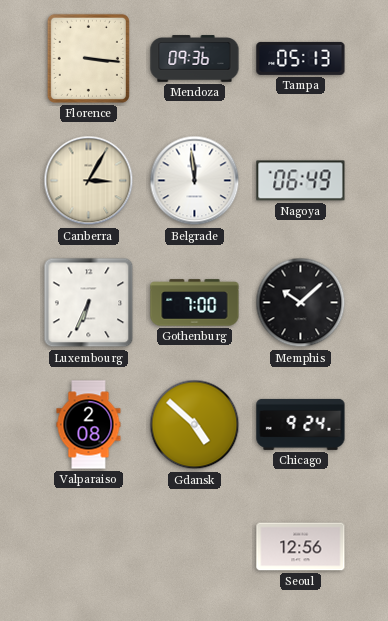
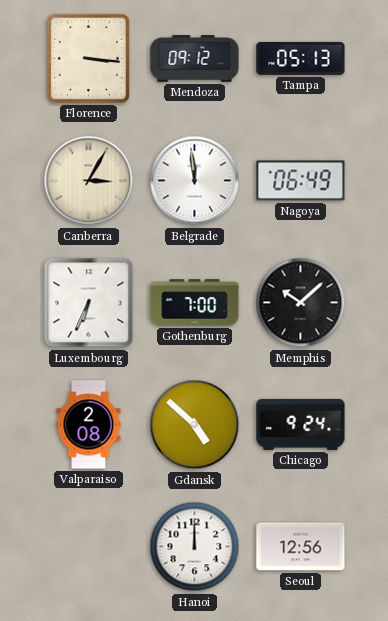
Mendoza: 09:36 -> 09:12 (195, 59)
Hanoi: none -> 12:00 (195, 547)
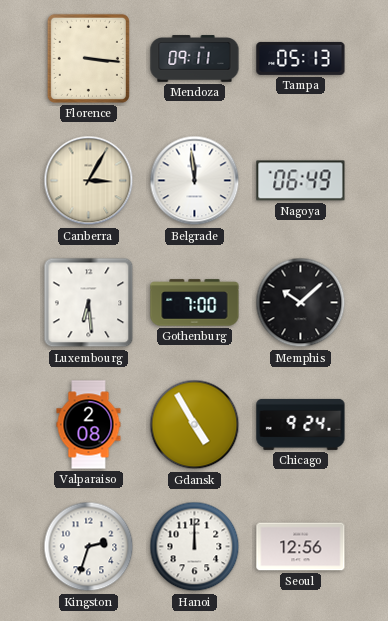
Mendoza: 09:12 -> 09:11 (195, 59)
Luxembourg: 6:34 -> 6:29 (89, 303)
Gdansk: 4:52 -> 4:55 (195, 425)
Kingston: none -> 2:33 (89, 547)
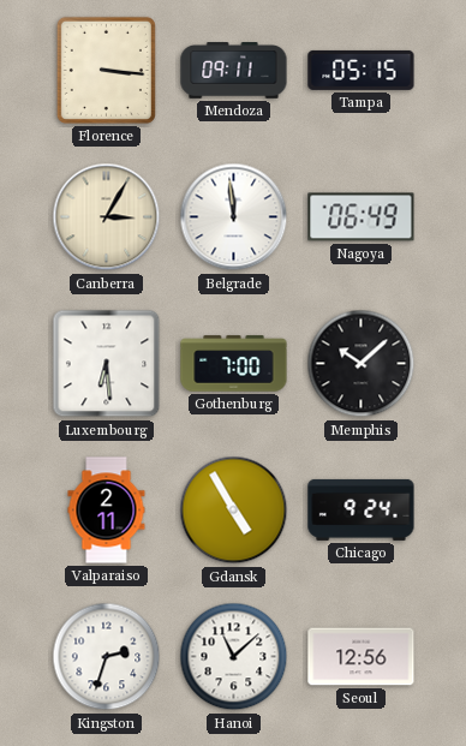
Tampa: 05:13 -> 05:15 (362, 70)
Valparaiso: 2:08 -> 2:11 (107, 511)
Hanoi: 12:00 -> 11:08 (234, 657)
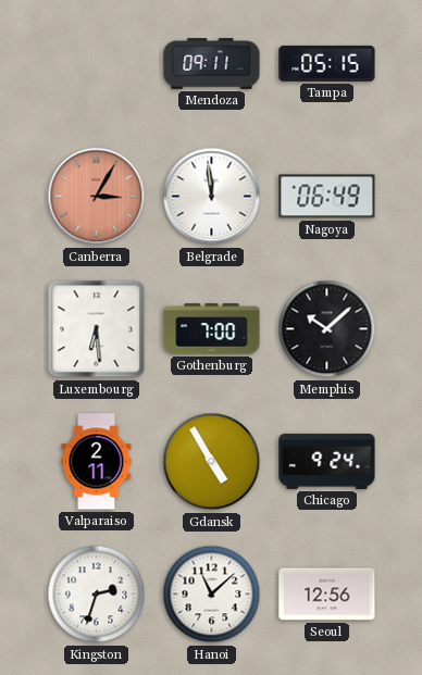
Florence: 3:16 -> none (106, 70)
Canberra dial: cream -> salmon (97, 197)
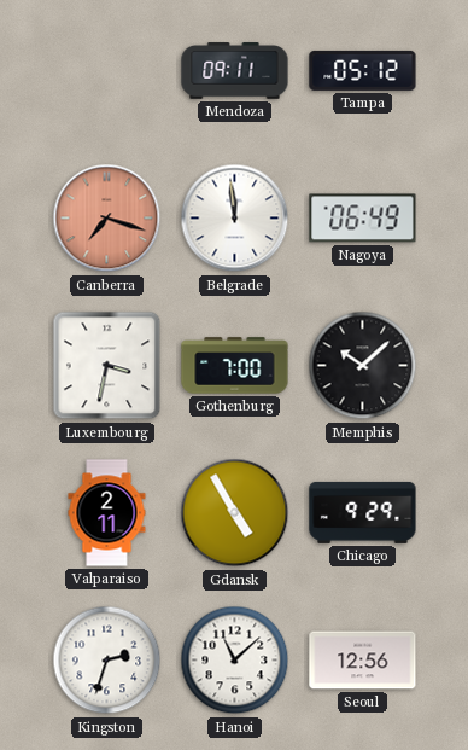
Tampa: 05:15 -> 05:12 (363, 70)
Canberra: 3:05 -> 7:18 (107, 219)
Luxembourg: 6:29 -> 3:32 (107, 366)
Chicago: 9:24 -> 9:29 (363, 512)
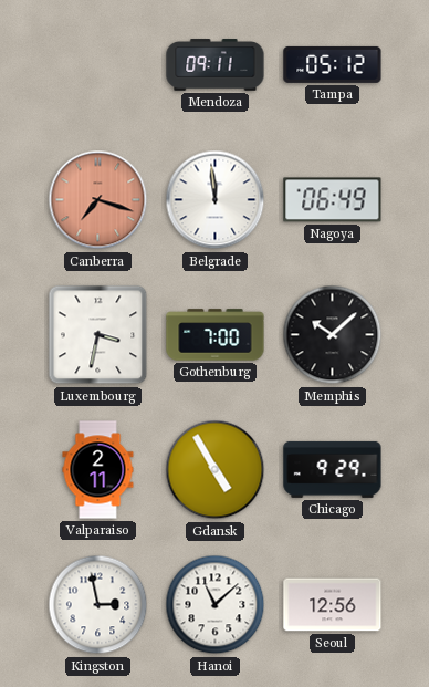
Kingston: 2:33 -> 2:58 (98, 605)
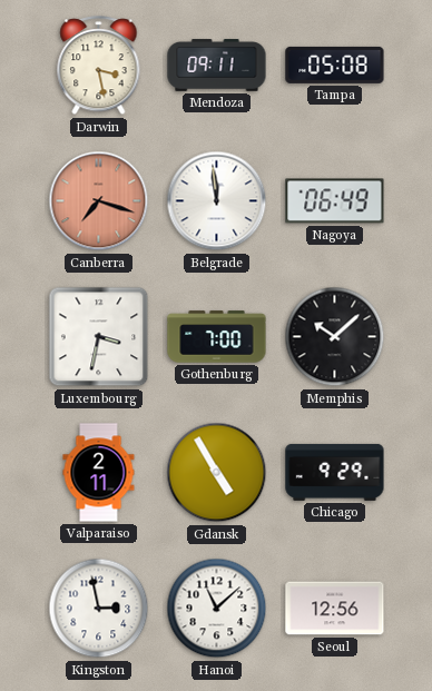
Darwin: none -> 3:28 (99, 66)
Tampa: 05:12 -> 05:08 (335, 65)
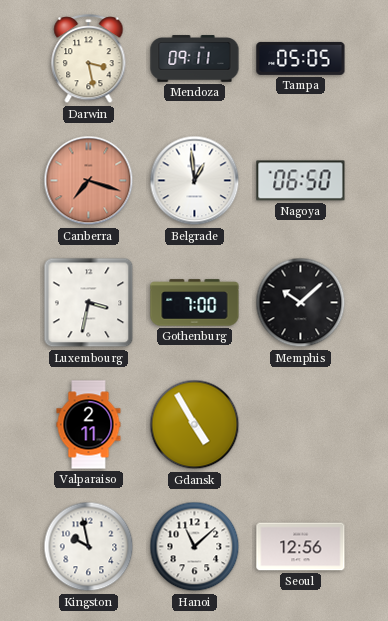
Tampa: 05:08 -> 05:05 (301, 58)
Belgrade: 11:59 -> 12:59 (195, 181)
Nagoya: 06:49 -> 06:50 (301, 181)
Chicago: 9:29 -> none (335, 472)
Kingston: 2:58 -> 9:58 (89, 547)
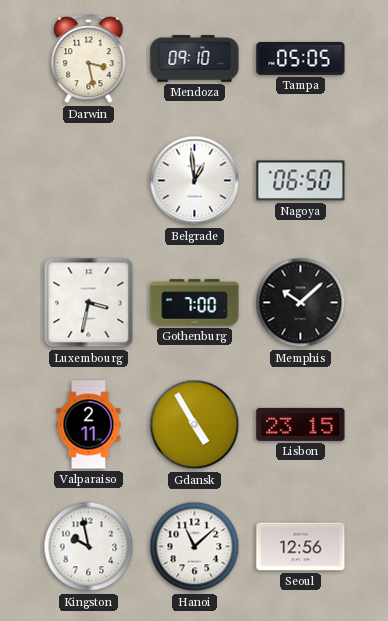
Mendoza: 09:11 -> 09:10 (195, 59)
Canberra: 7:18 -> none (89, 181)
Lisbon: none -> 23:15 (301, 424)
